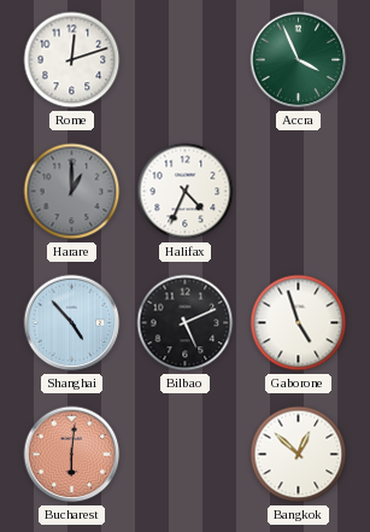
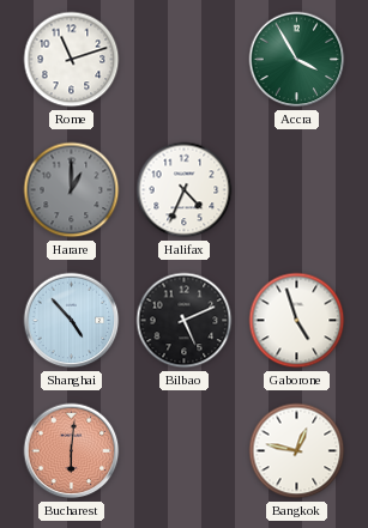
Rome: 12:12 -> 11:12 (72, 60)
Accra: 3:56 -> 3:55 (297, 60)
Bangkok: 12:52 -> 12:47 (297, 451)
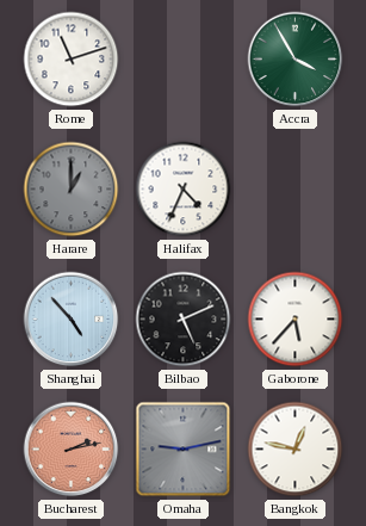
Gaborone: 4:57 -> 5:37 (296, 320)
Bucharest: 6:01 -> 2:13 (72, 450)
Omaha: none -> 9:13 (184, 450)
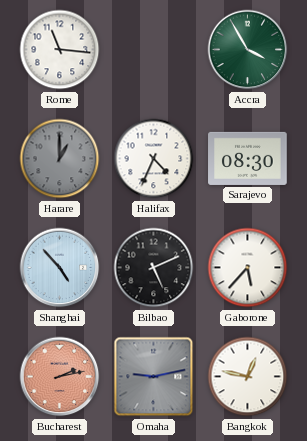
Rome: 11:12 -> 11:16 (60, 50)
Sarajevo: none -> 08:30 (248, 158)
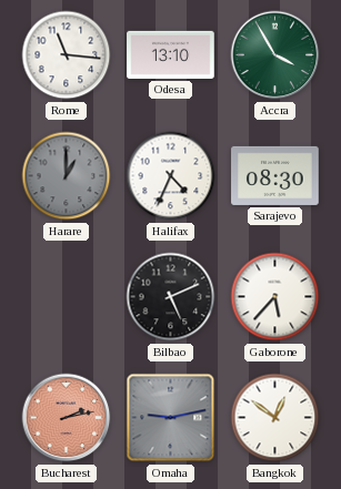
Odesa: none -> 13:10 (171, 54)
Shanghai: 4:53 -> none (60, 268)
Bangkok: 12:47 -> 12:51 (275, 418)
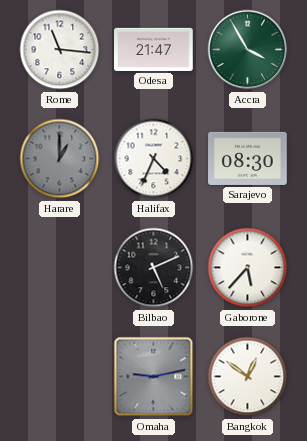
Odesa: 13:10 -> 21:47 (154, 49)
Bucharest: 2:13 -> none (67, 418)
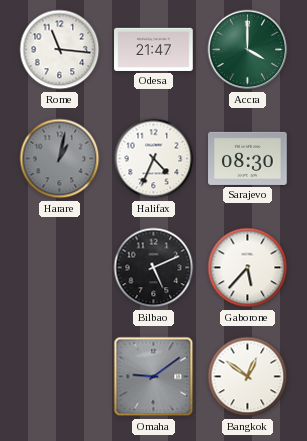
Accra: 3:55 -> 4:00 (248, 50)
Harare: 1:00 -> 1:02 (60, 159)
Omaha: 9:13 -> 9:09 (154, 377)
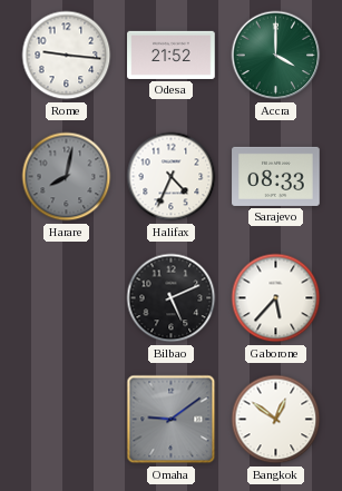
Rome: 11:16 -> 9:16 (67, 56)
Odesa: 21:47 -> 21:52 (172, 55)
Harare: 1:02 -> 8:02 (67, 177)
Sarajevo: 08:30 -> 08:33 (276, 176)
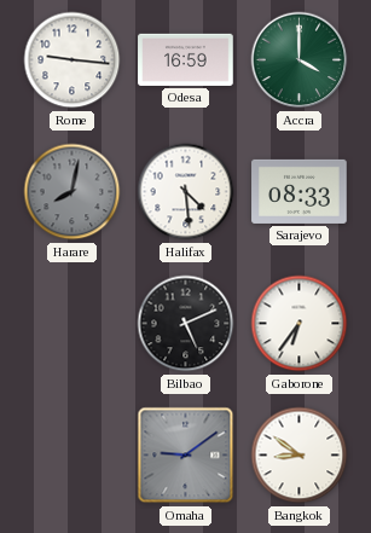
Odesa: 21:52 -> 16:59 (186, 59)
Halifax: 4:34 -> 4:29 (186, 192)
Gaborone: 5:37 -> 6:36 (300, 324)
Bangkok: 12:51 -> 8:51 (300, 456)
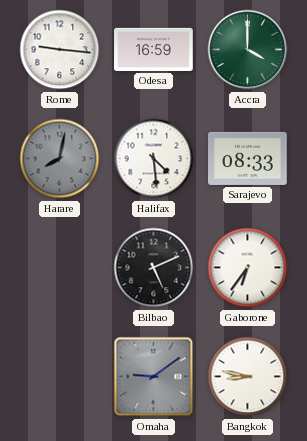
Bangkok: 8:51 -> 8:47 (248, 377)
